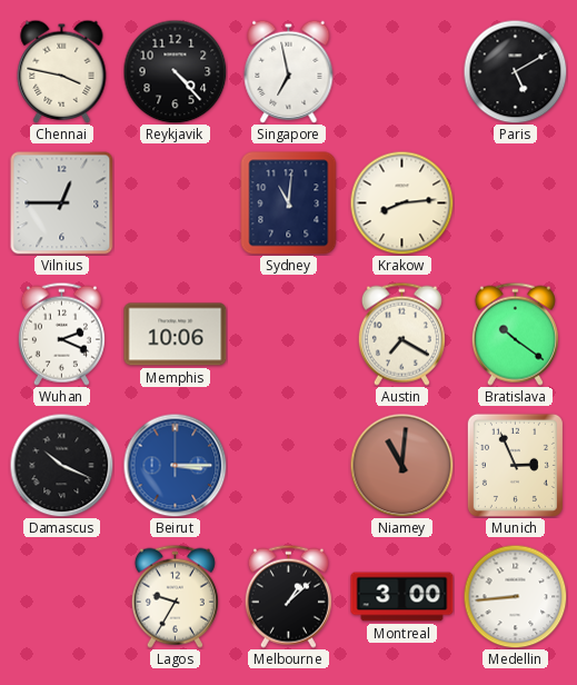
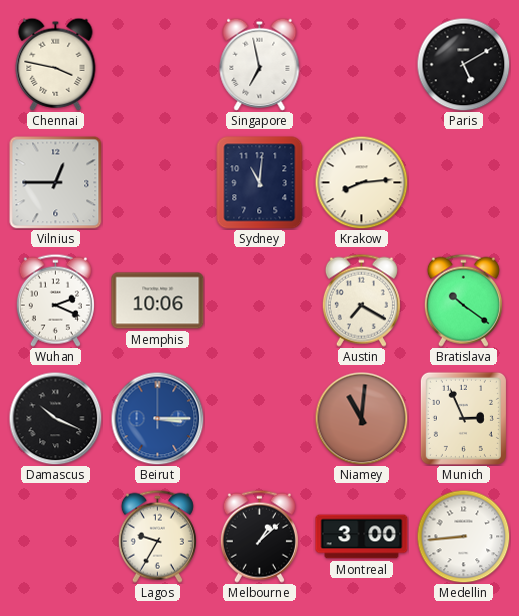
Reykjavik: 4:23 -> none (175, 71)
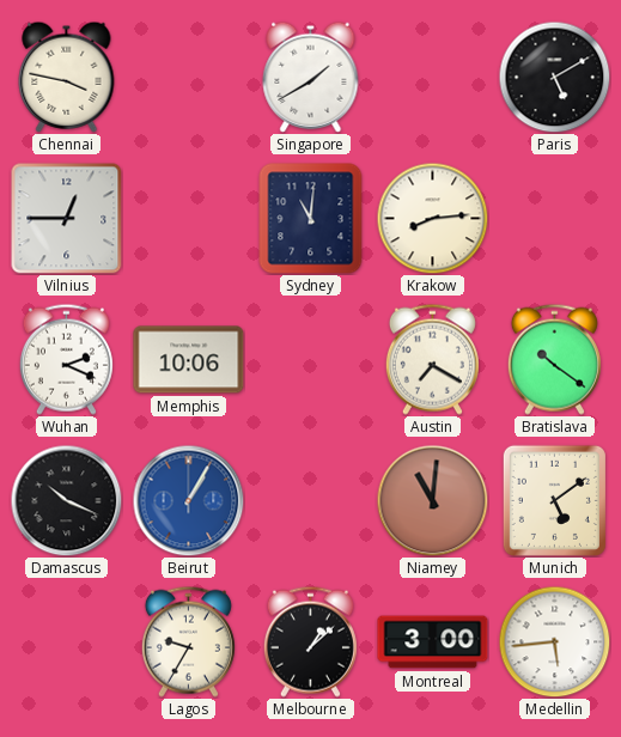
Singapore: 6:58 -> 1:40 (311, 77)
Beirut: 3:15 -> 1:05 (188, 500)
Munich: 2:56 -> 5:09 (554, 500)
Medellin: 8:44 -> 5:44 (554, 641)
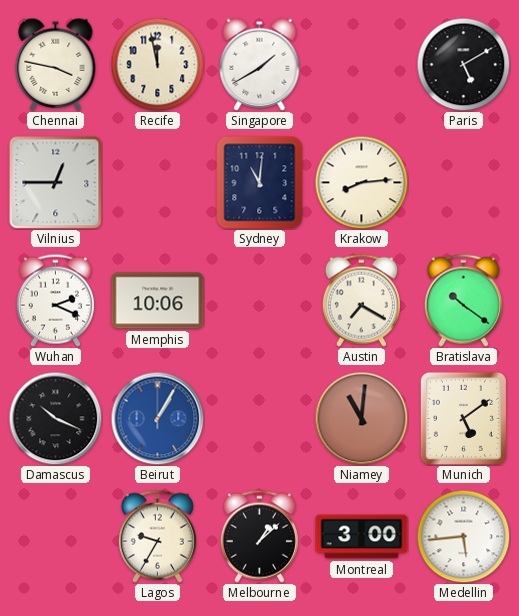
Recife: none -> 11:58 (157, 64)
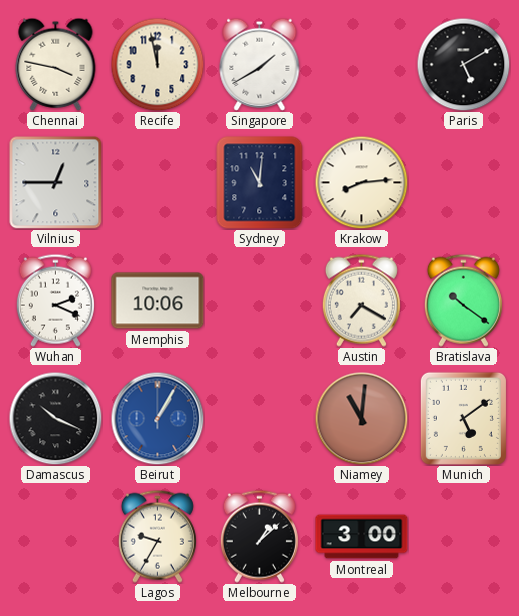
Medellin: 5:44 -> none (463, 536)
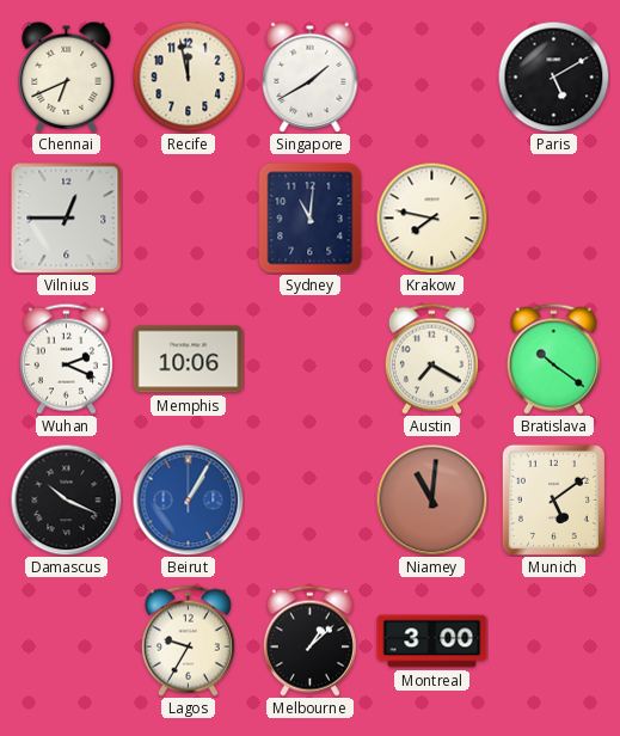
Chennai: 3:47 -> 6:41 (67, 76)
Krakow: 8:14 -> 7:47 (431, 217)
